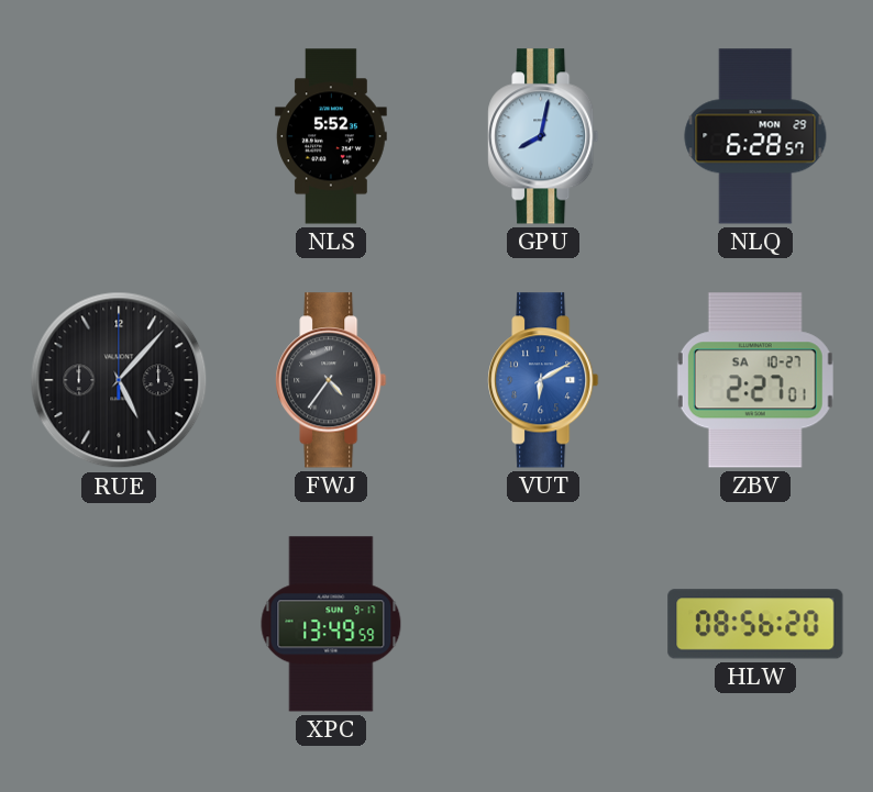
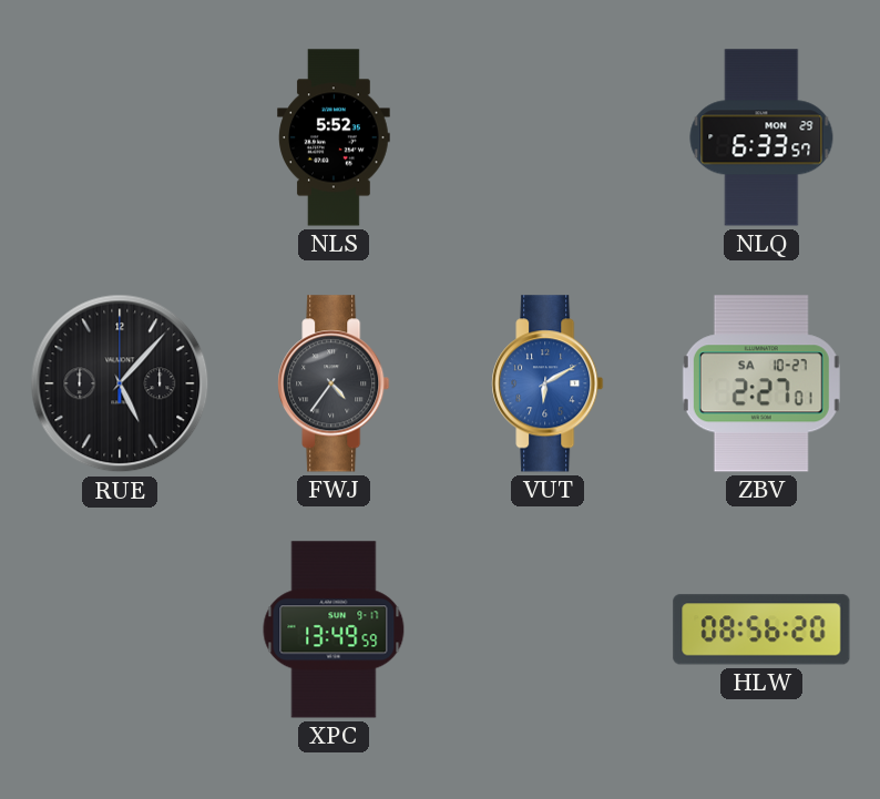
GPU: 8:02 -> none (543, 136)
NLQ: 6:28 -> 6:33 (761, 137)
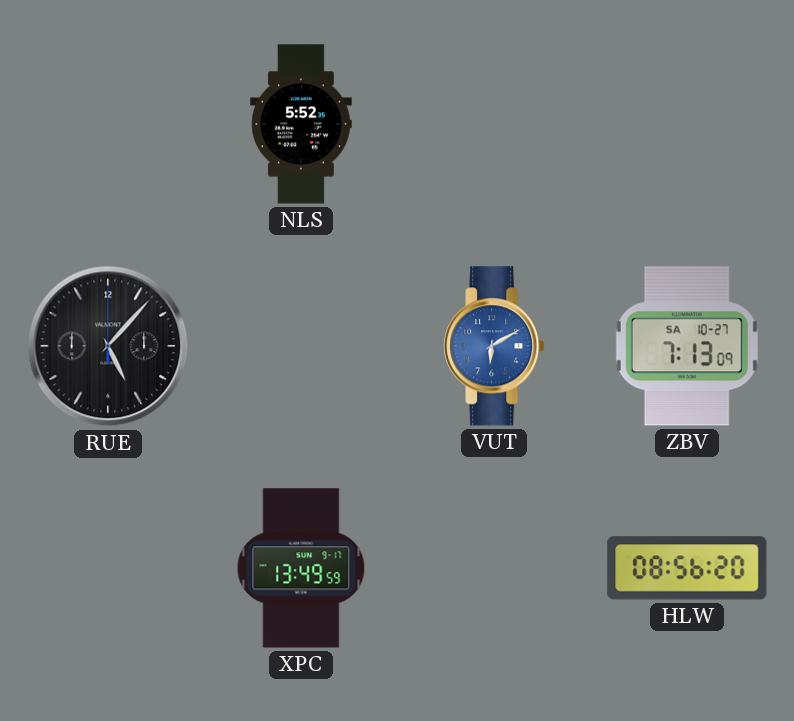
NLQ: 6:33 -> none (761, 137)
FWJ: 4:36 -> none (334, 383)
ZBV: 2:27 -> 7:13 (687, 346)
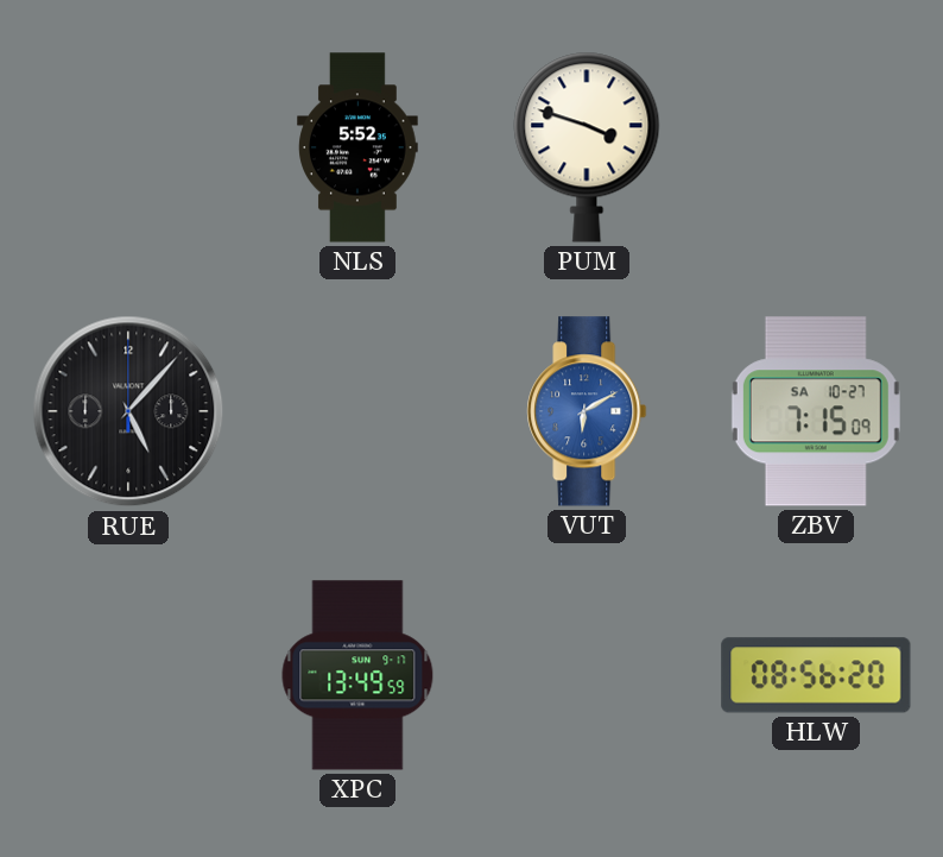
PUM: none -> 3:48 (587, 147)
ZBV: 7:13 -> 7:15 (816, 411)
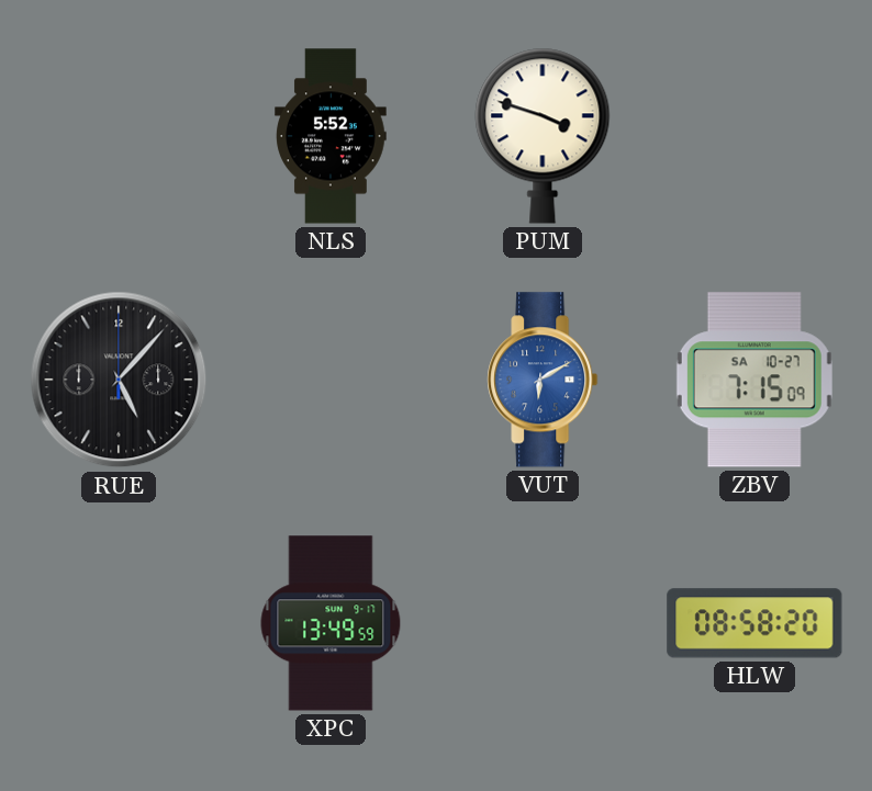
HLW: 08:56 -> 08:58 (754, 623)
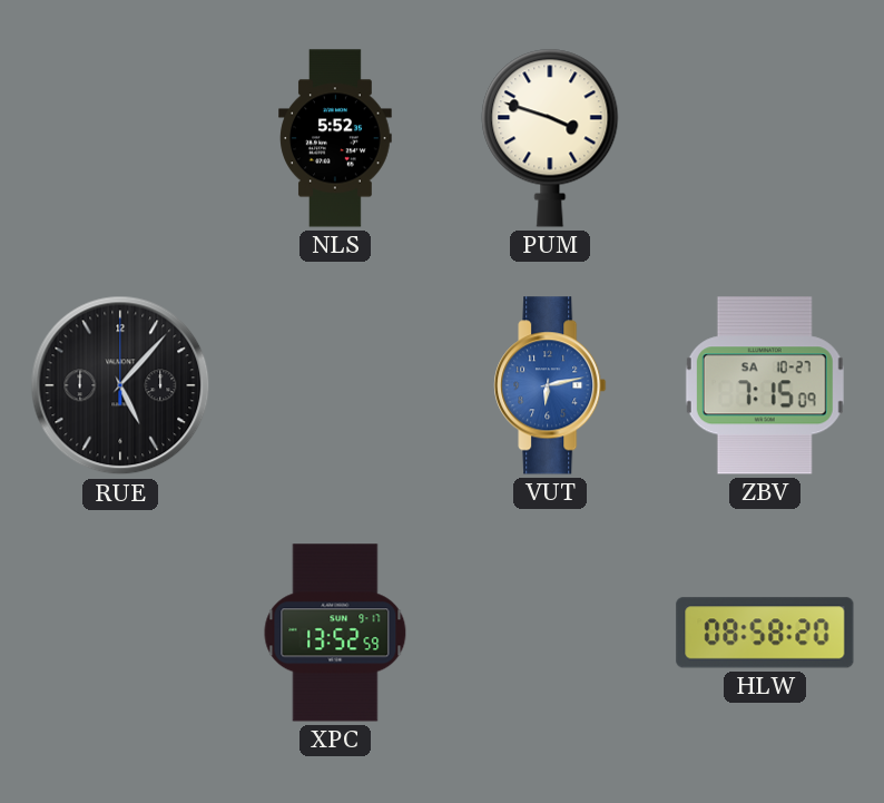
VUT: 6:10 -> 6:13 (550, 385)
XPC: 13:49 -> 13:52 (335, 633)
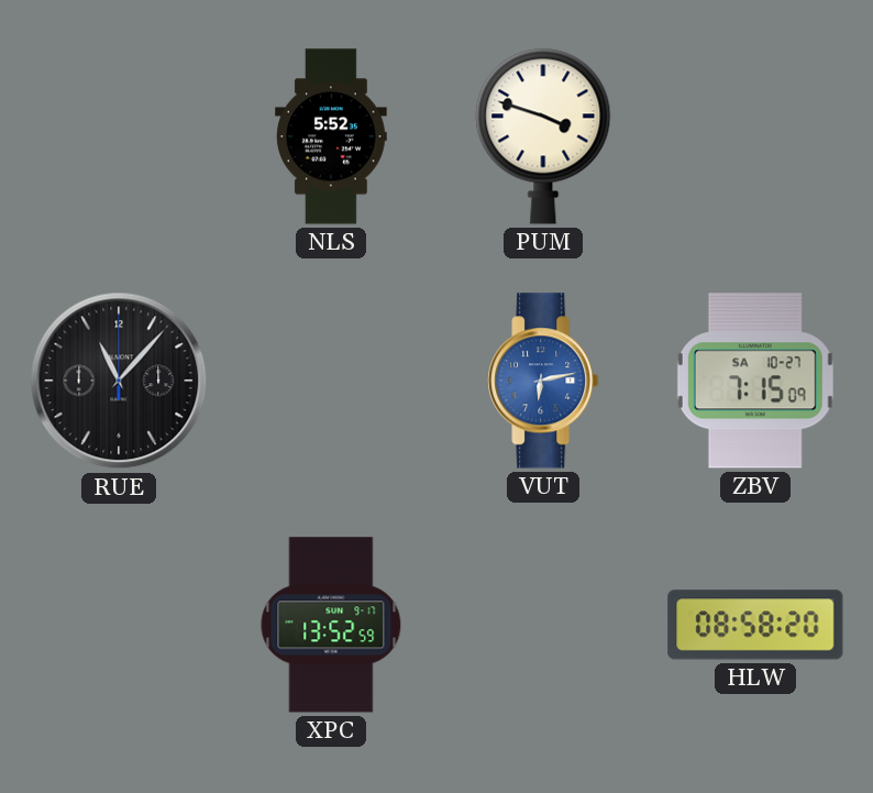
RUE: 5:07 -> 11:07 (119, 381)
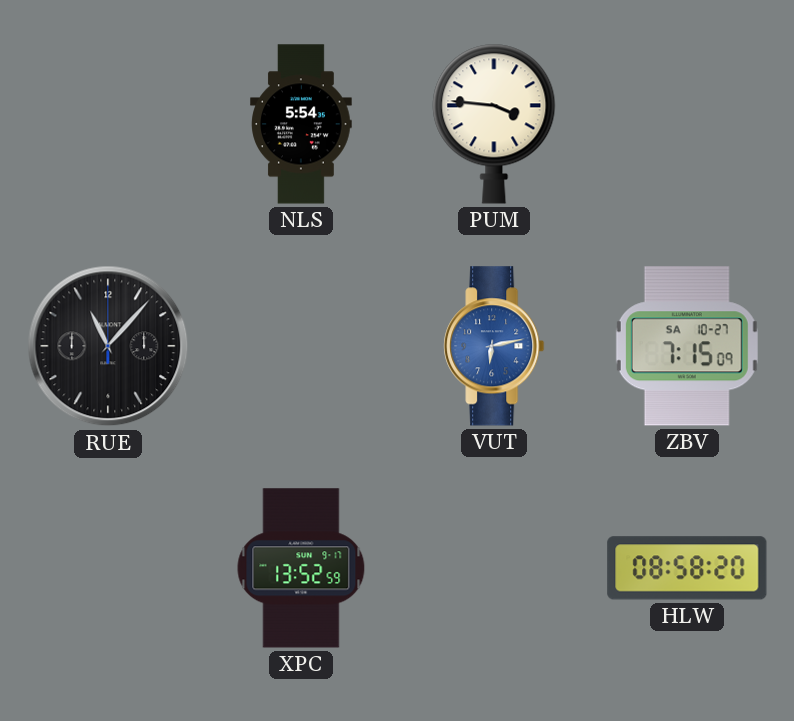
NLS: 5:52 -> 5:54 (301, 124)
PUM: 3:48 -> 3:46 (494, 124)
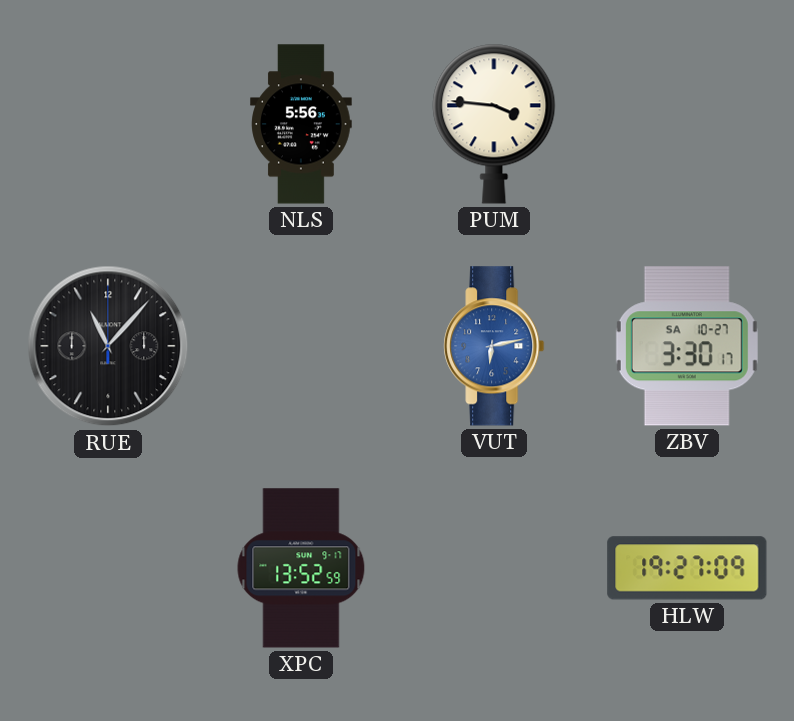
NLS: 5:54 -> 5:56 (301, 124)
ZBV: 7:15 -> 3:30 (687, 346)
HLW: 08:58 -> 19:27 (687, 568)
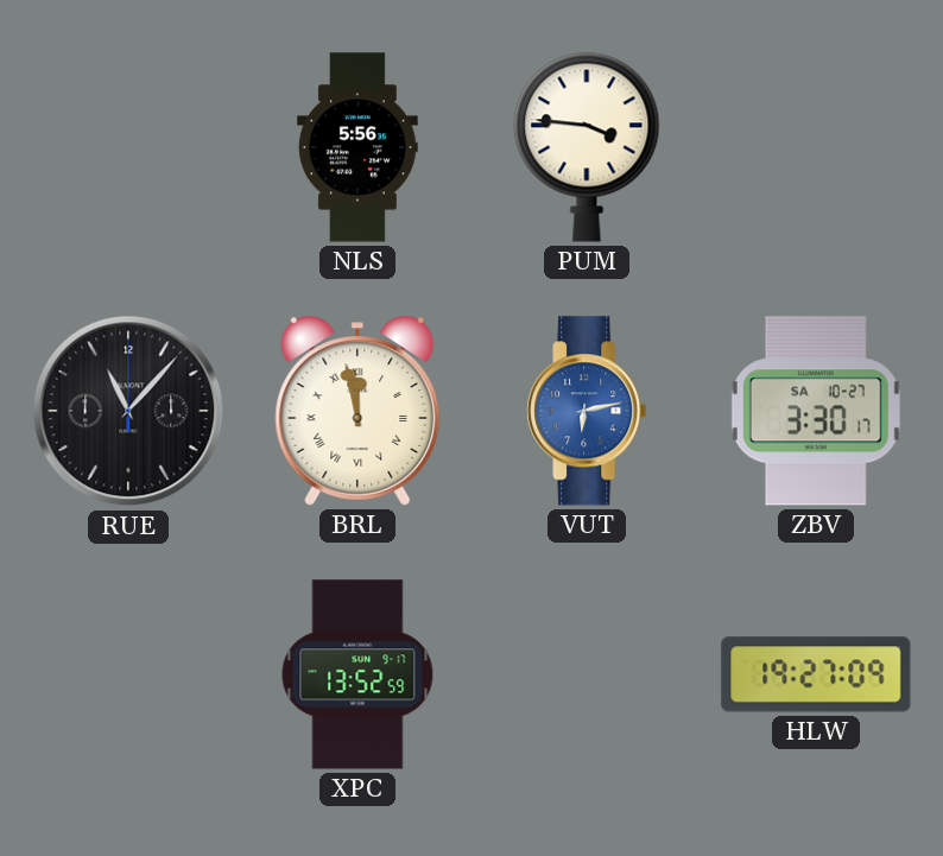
BRL: none -> 11:58 (357, 411)
